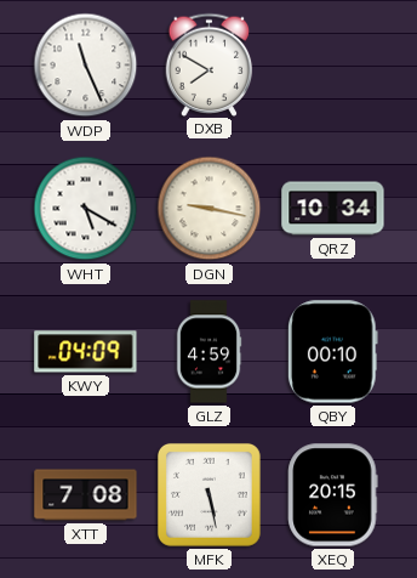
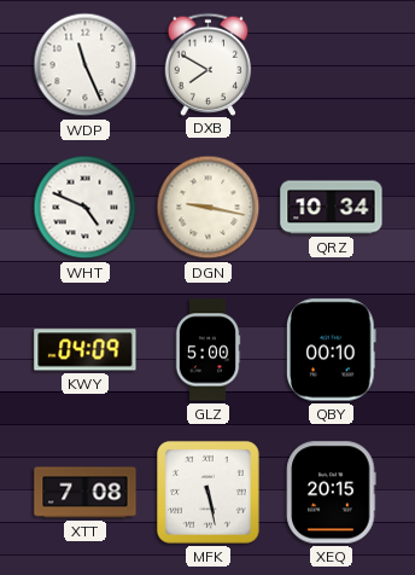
WHT: 5:20 -> 4:49 (86, 208)
GLZ: 4:59 -> 5:00 (207, 350)
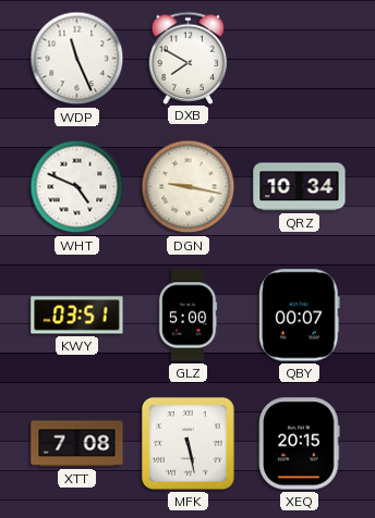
KWY: 04:09 -> 03:51 (77, 316)
QBY: 00:10 -> 00:07 (299, 316)
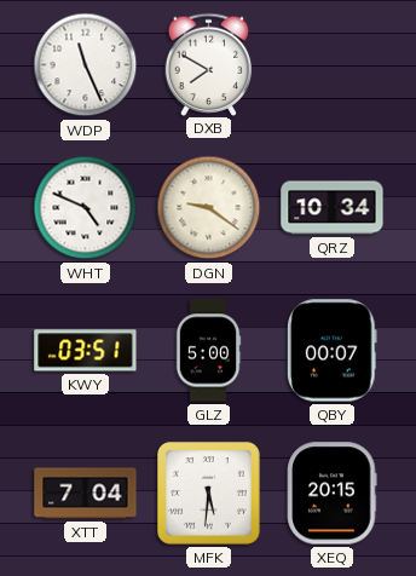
DGN: 9:17 -> 9:21 (209, 208)
XTT: 7:08 -> 7:04 (86, 494)
MFK: 5:28 -> 5:31 (209, 494)
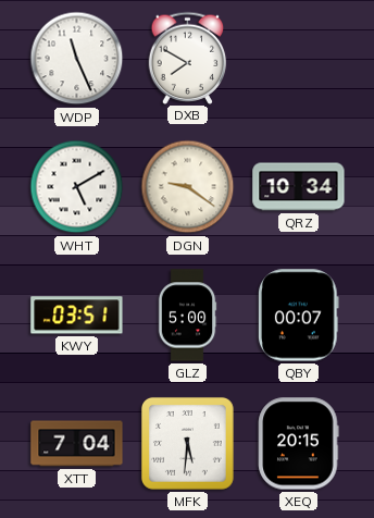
WHT: 4:49 -> 5:10 (77, 187)
